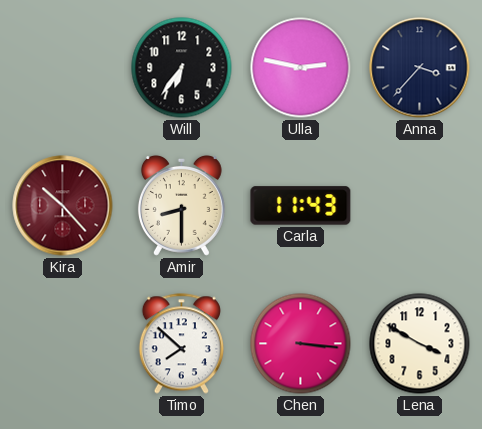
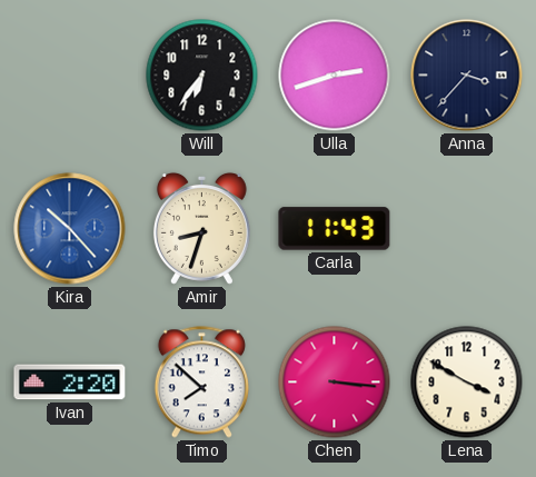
Ulla: 2:47 -> 2:42 (335, 76)
Kira dial: burgundy -> blue (70, 229)
Amir: 8:30 -> 8:33 (201, 228)
Ivan: none -> 2:20 (70, 382)
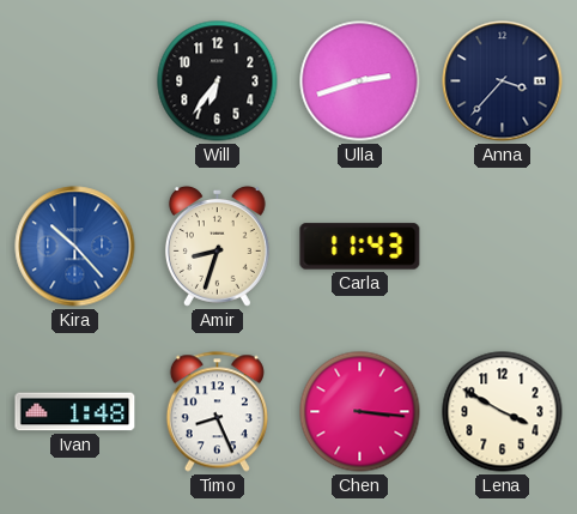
Ivan: 2:20 -> 1:48 (75, 412)
Timo: 7:52 -> 8:26 (217, 412)
